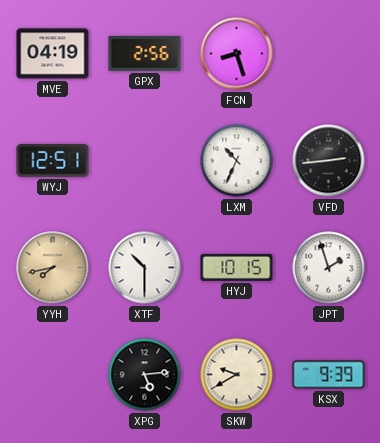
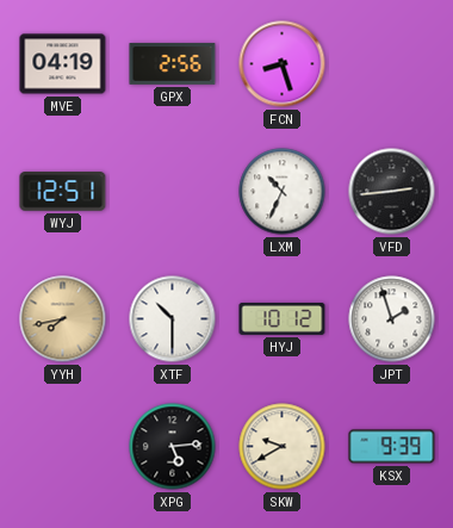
HYJ: 10:15 -> 10:12 (283, 319)
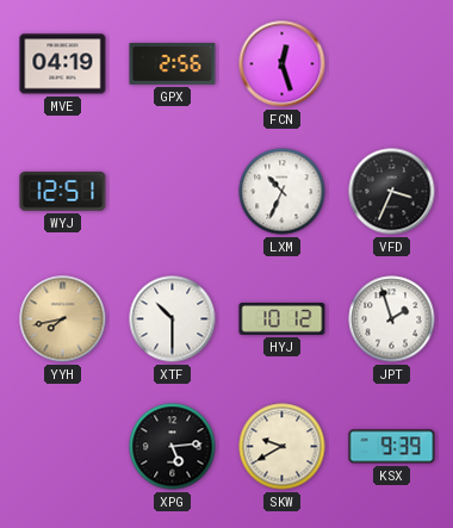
FCN: 8:27 -> 12:27 (283, 64)
VFD: 2:44 -> 3:34 (392, 192)
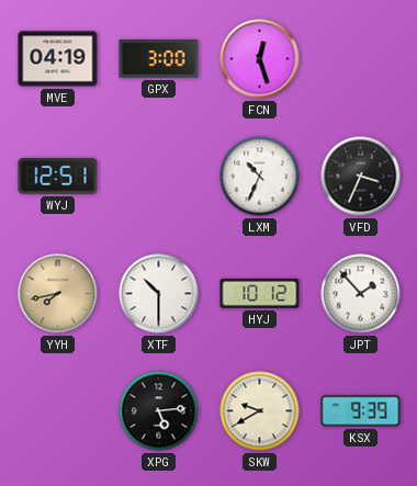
GPX: 2:56 -> 3:00 (159, 59)
JPT: 1:57 -> 1:53 (361, 294)
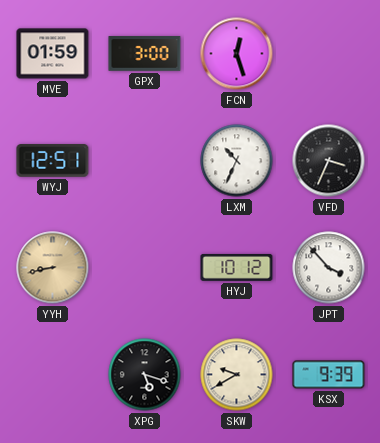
MVE: 04:19 -> 01:59 (53, 54)
YYH: 7:43 -> 8:43 (53, 268)
XTF: 10:30 -> none (159, 294)
JPT: 1:53 -> 3:53 (329, 268)
XPG: 5:14 -> 5:18 (145, 375)
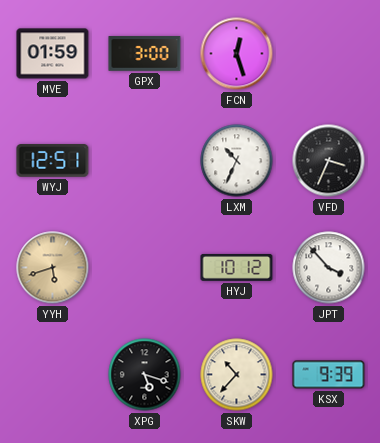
YYH: 8:43 -> 5:42 (53, 268)
SKW: 9:40 -> 10:37 (237, 375)
